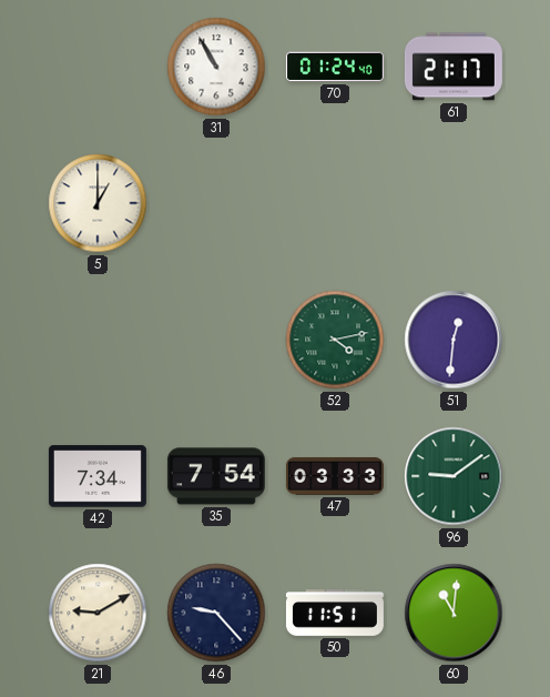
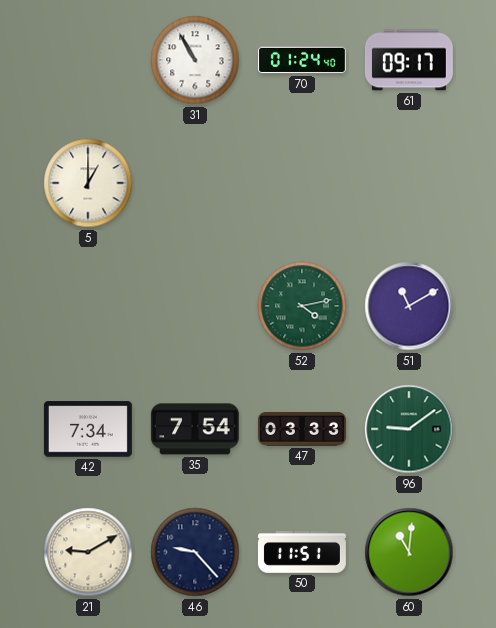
61: 21:17 -> 09:17 (409, 60)
51: 12:31 -> 11:10 (409, 306)
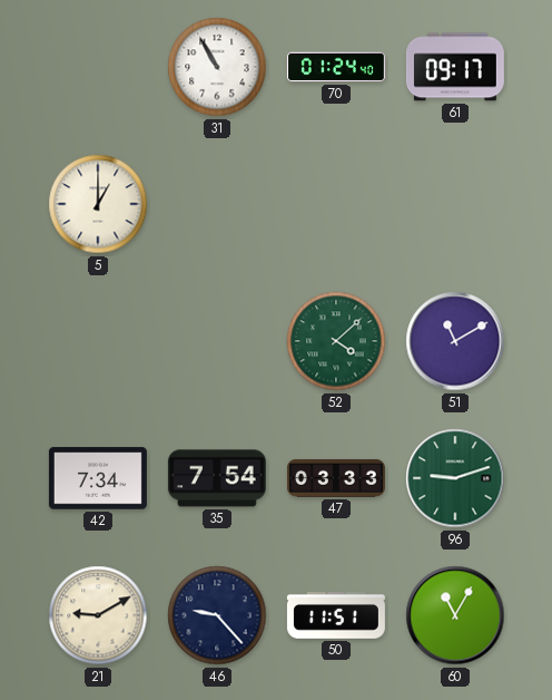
52: 4:13 -> 4:08 (336, 341)
96: 9:09 -> 9:12 (455, 478)
60: 11:01 -> 11:05 (455, 615)
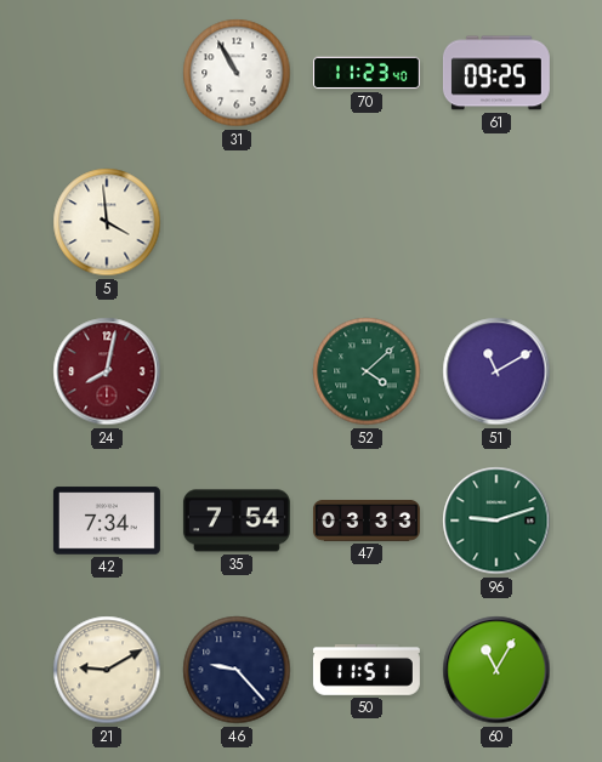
70: 01:24 -> 11:23 (367, 73)
61: 09:17 -> 09:25 (496, 73)
5: 1:00 -> 3:59 (107, 222)
24: none -> 8:02 (107, 371)
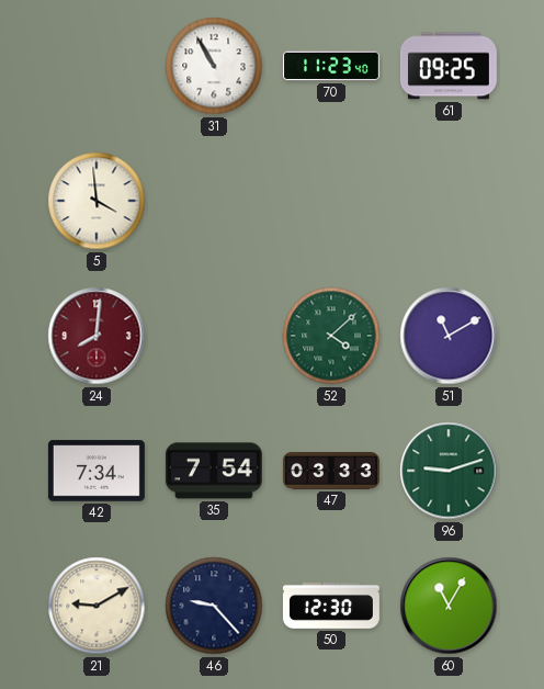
24: 8:02 -> 8:01 (97, 336)
50: 11:51 -> 12:30 (331, 606)
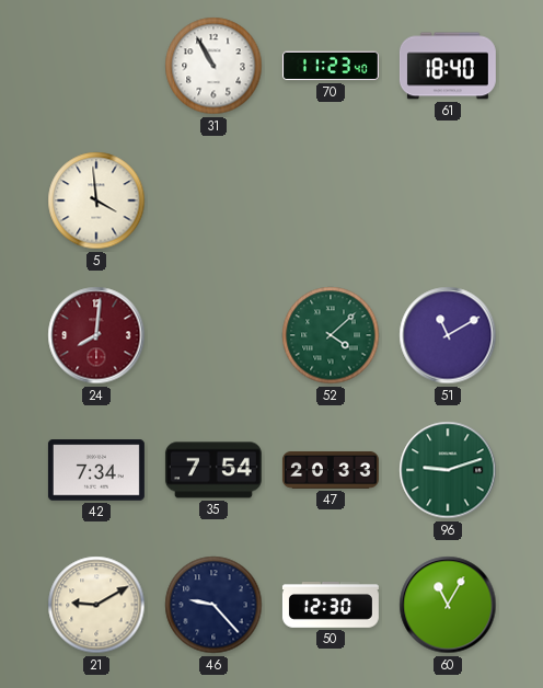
61: 09:25 -> 18:40 (448, 66)
47: 03:33 -> 20:33 (331, 470)
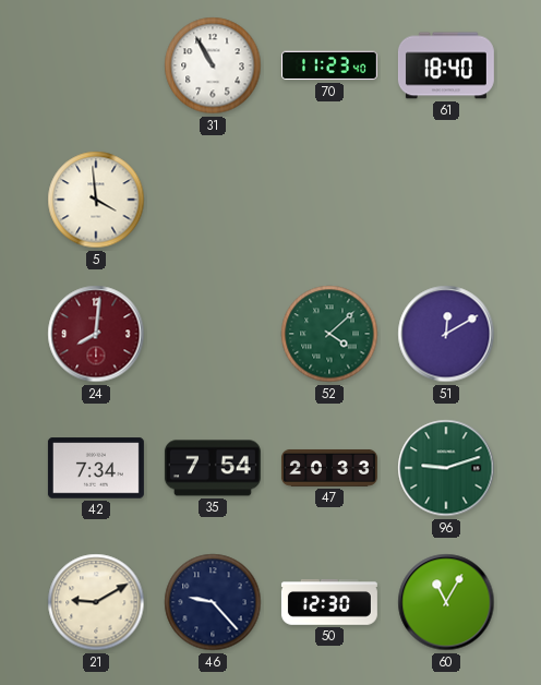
51: 11:10 -> 12:10 (446, 334)
